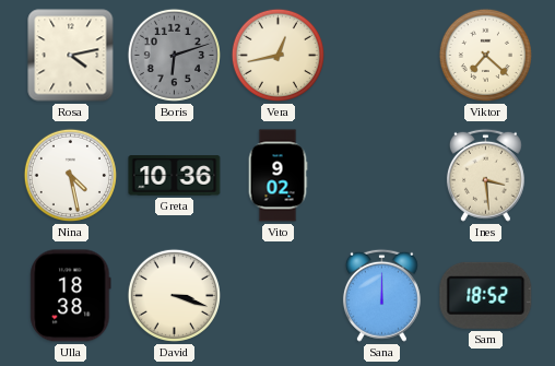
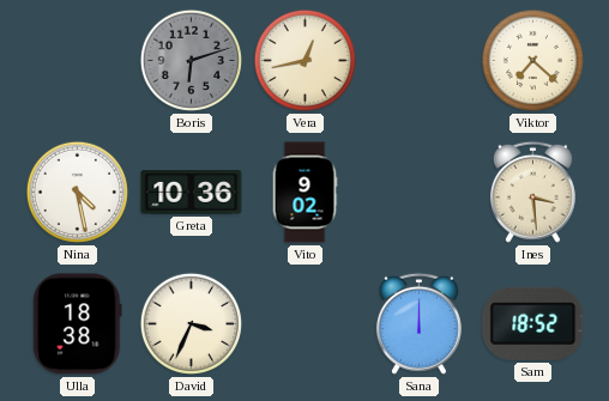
Rosa: 4:13 -> none (71, 56)
David: 3:18 -> 3:34 (191, 323)
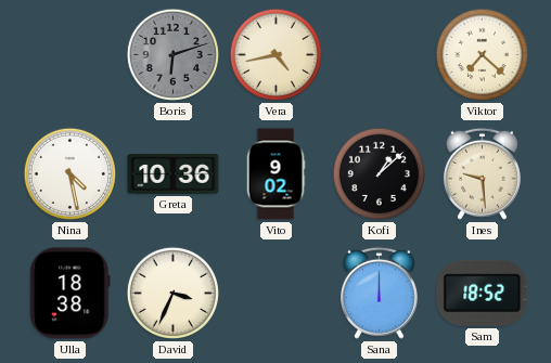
Vera: 12:43 -> 4:43 (275, 54)
Kofi: none -> 1:08 (379, 173)
Ines: 3:29 -> 9:29 (482, 173)
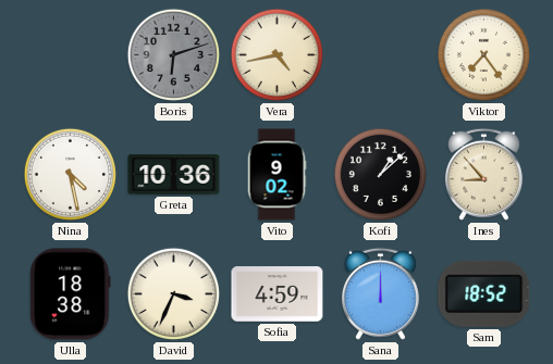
Viktor: 7:22 -> 7:24 (483, 54)
Ines: 9:29 -> 8:53 (483, 174)
Sofia: none -> 4:59 (278, 294)
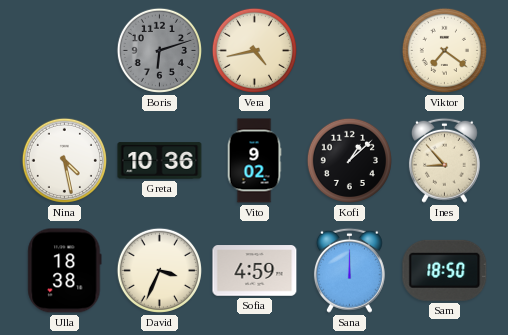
Viktor: 7:24 -> 7:21 (444, 50)
Sam: 18:52 -> 18:50 (445, 270)
